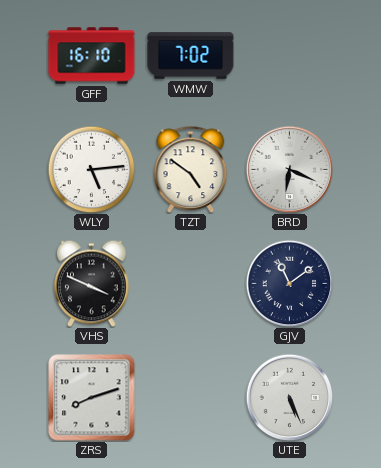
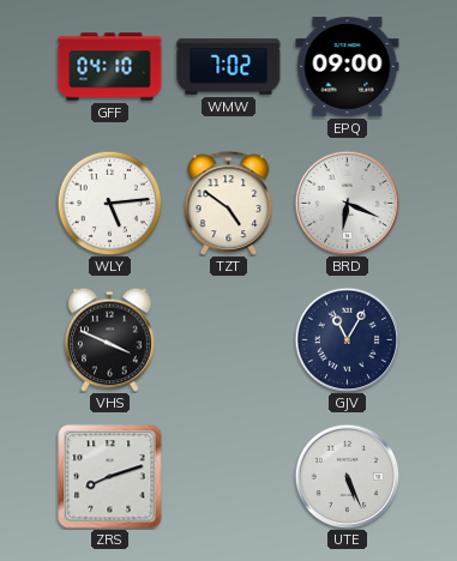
GFF: 16:10 -> 04:10 (110, 67)
EPQ: none -> 09:00 (348, 67)
GJV: 11:09 -> 11:05 (347, 339)
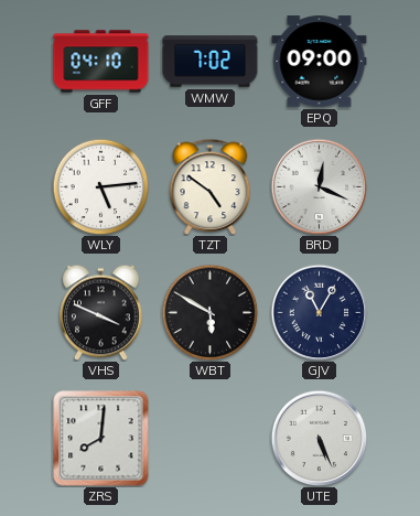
BRD: 6:19 -> 12:19 (319, 186)
WBT: none -> 5:50 (209, 312)
ZRS: 8:12 -> 8:01 (101, 439)
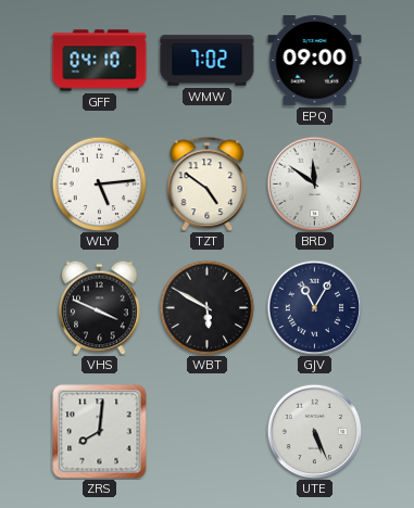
BRD: 12:19 -> 11:51 (314, 183)
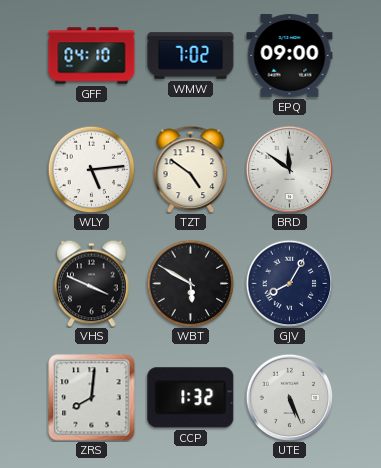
GJV: 11:05 -> 8:05 (289, 283)
CCP: none -> 1:32 (191, 398)
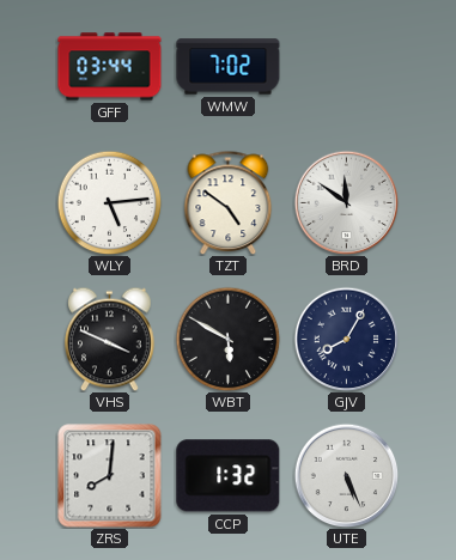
GFF: 04:10 -> 03:44 (110, 67)
EPQ: 09:00 -> none (290, 56)
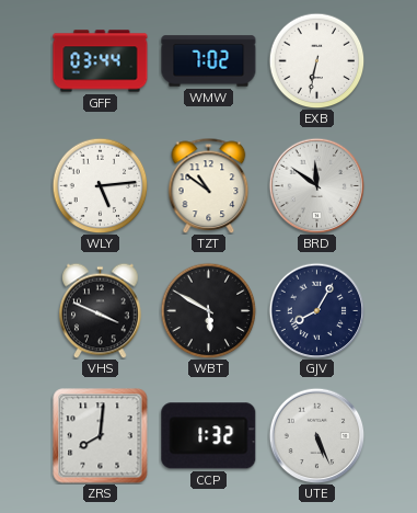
EXB: none -> 6:32 (316, 60)
TZT: 4:51 -> 10:51 (209, 185)
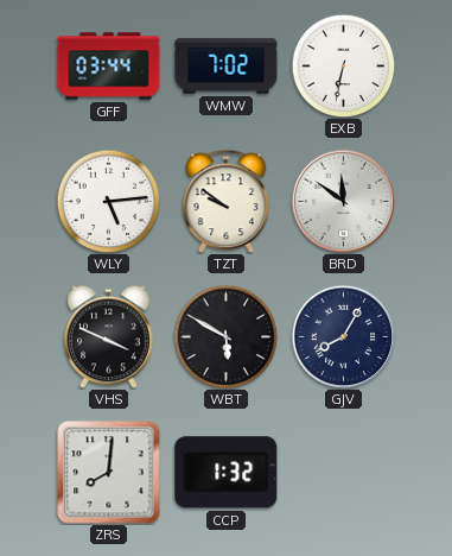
TZT: 10:51 -> 9:51 (227, 201)
UTE: 5:26 -> none (316, 435)
